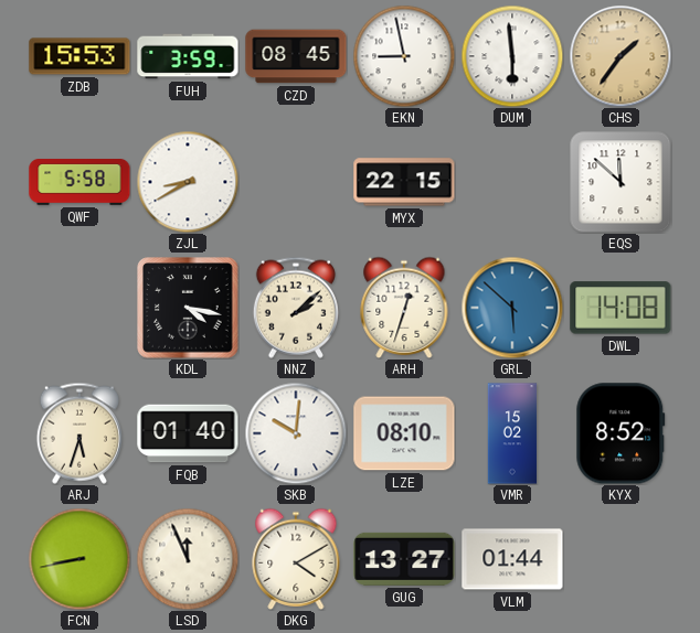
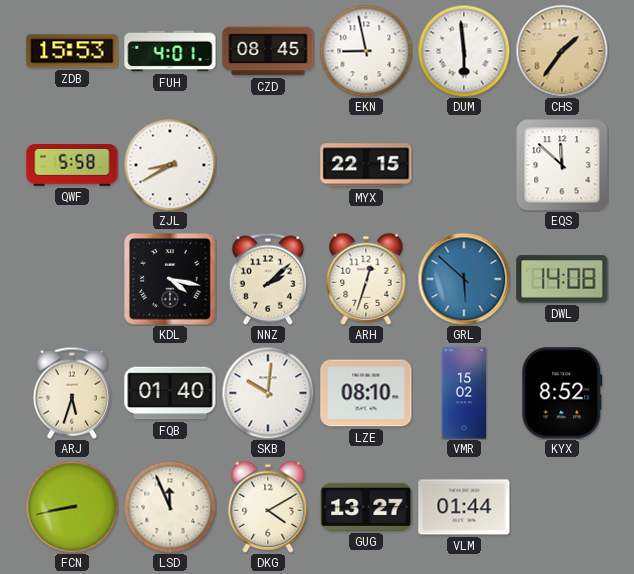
FUH: 3:59 -> 4:01 (170, 51)
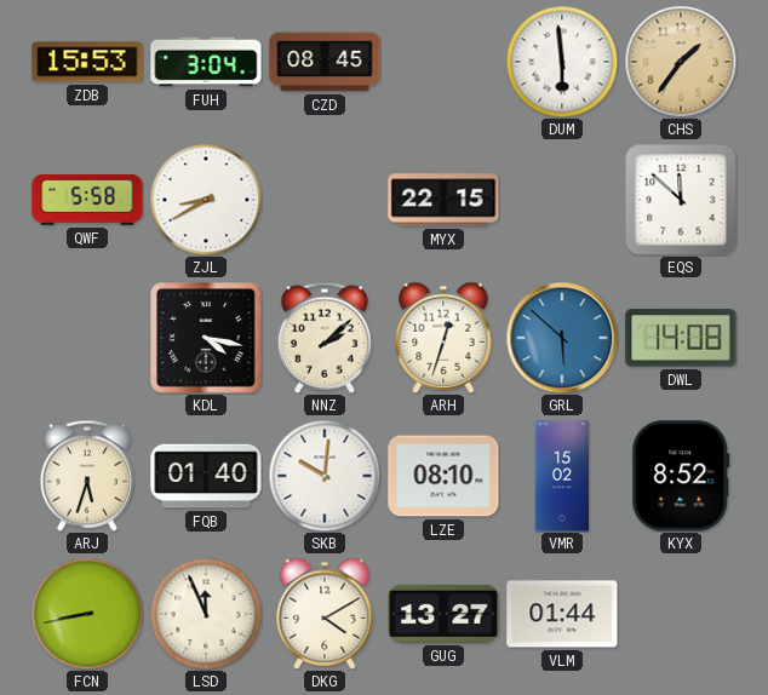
FUH: 4:01 -> 3:04 (206, 62)
EKN: 8:58 -> none (366, 51)
